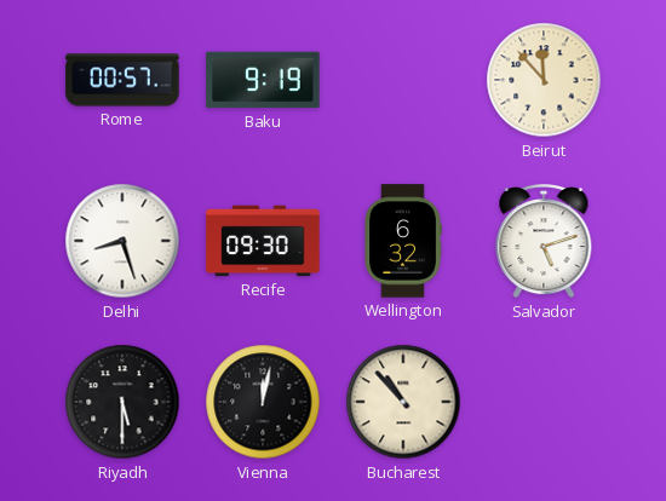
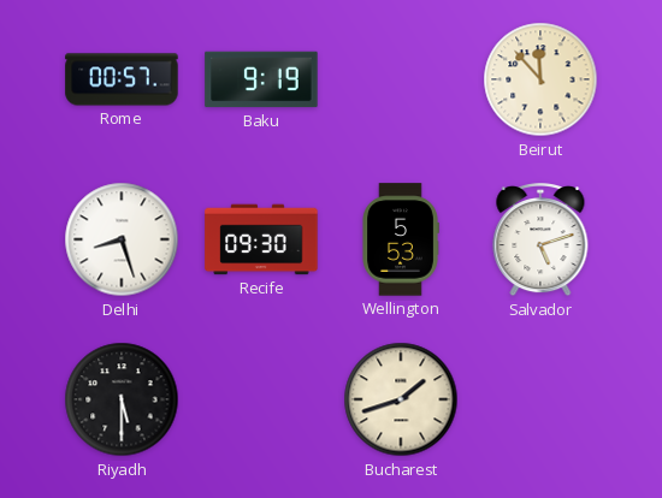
Wellington: 6:32 -> 5:53 (401, 239)
Vienna: 12:02 -> none (263, 402)
Bucharest: 10:53 -> 1:42 (401, 399)
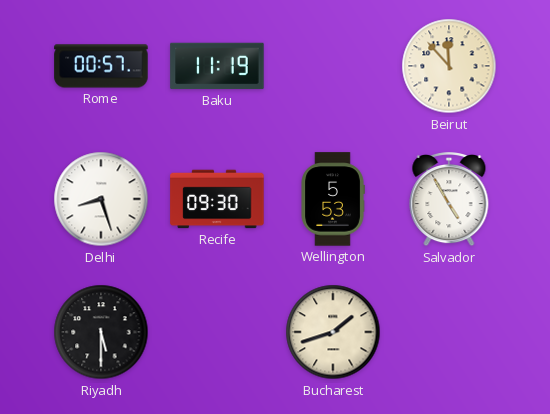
Baku: 9:19 -> 11:19 (217, 66)
Salvador: 5:12 -> 4:55 (449, 200)
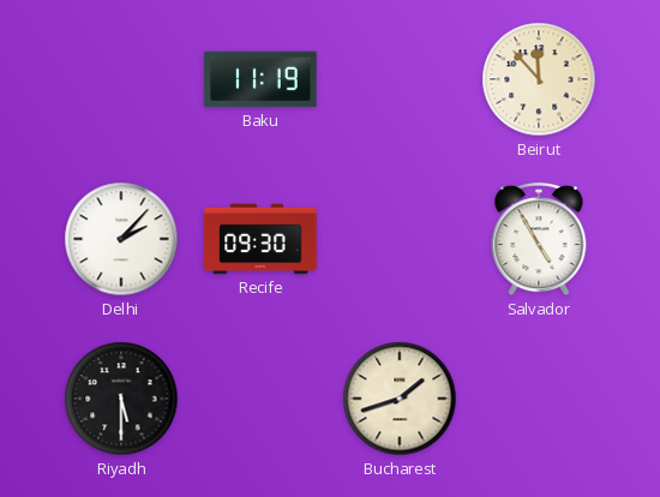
Rome: 00:57 -> none (101, 66)
Delhi: 8:27 -> 2:07 (121, 239)
Wellington: 5:53 -> none (333, 199)
